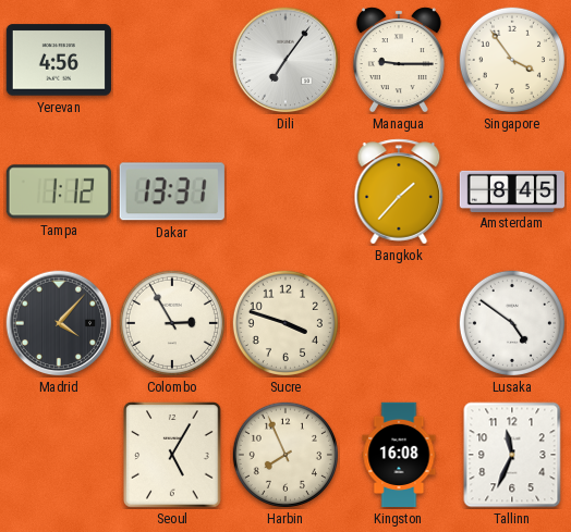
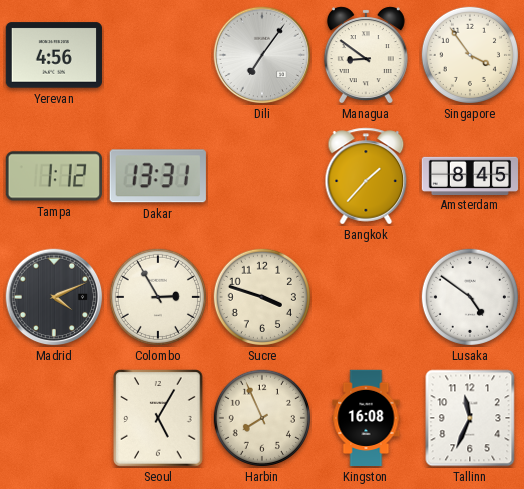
Managua: 9:15 -> 8:51 (366, 55)
Madrid: 4:07 -> 4:11 (54, 297)
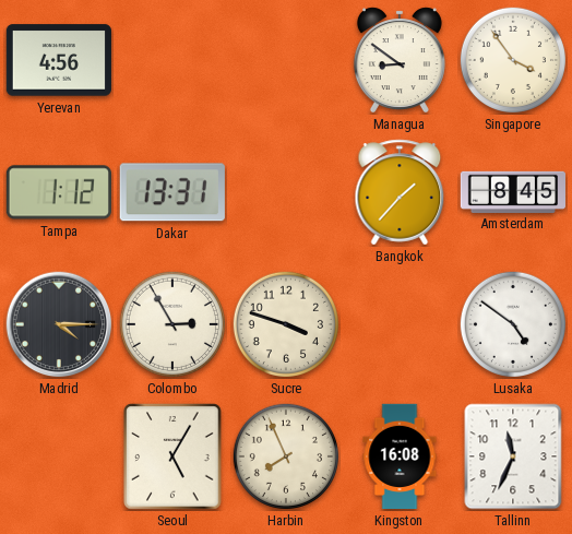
Dili: 7:06 -> none (262, 55)
Madrid: 4:11 -> 4:15 (59, 324)
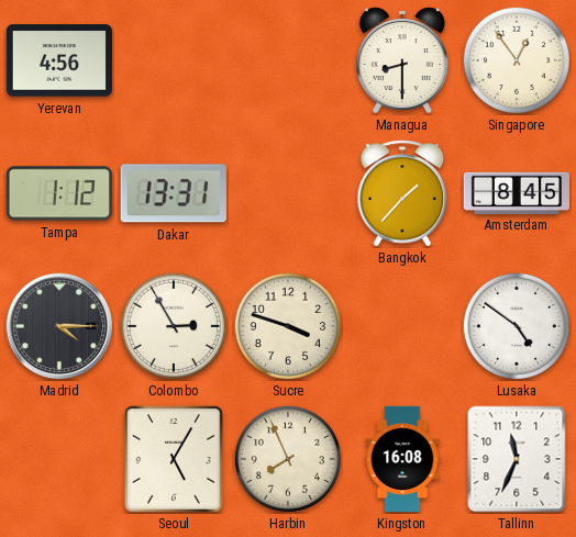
Managua: 8:51 -> 8:30 (402, 60)
Singapore: 3:54 -> 12:54 (516, 59)
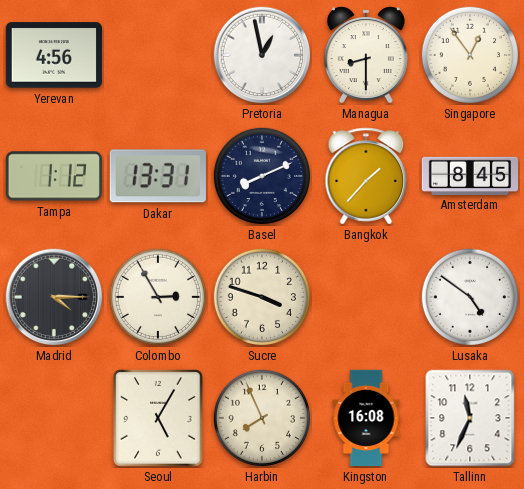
Pretoria: none -> 12:58 (262, 55)
Basel: none -> 8:11 (261, 175)
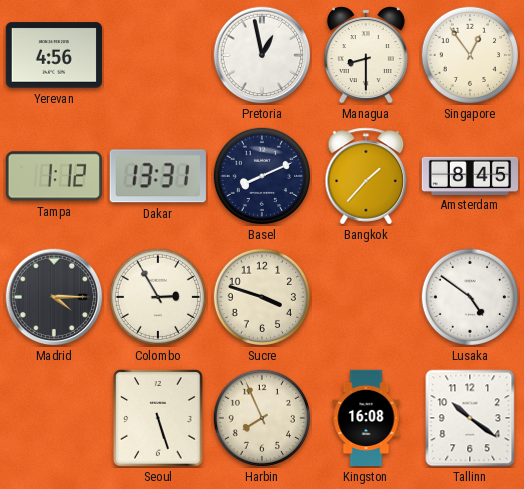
Seoul: 5:05 -> 5:27 (158, 418)
Tallinn: 11:34 -> 10:21 (470, 418)
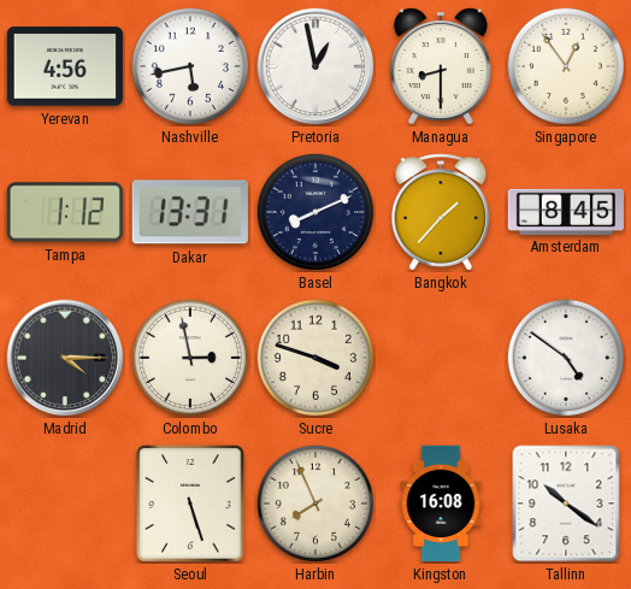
Nashville: none -> 5:43 (189, 65)
Colombo: 2:55 -> 2:58 (189, 357)
